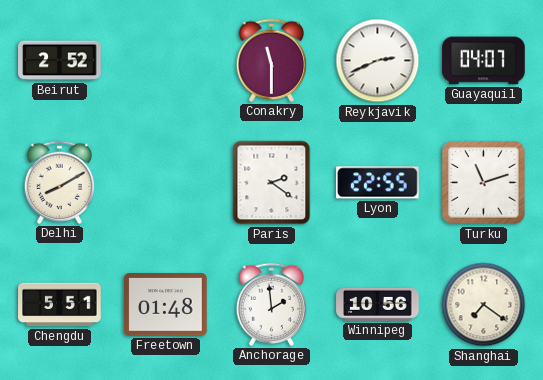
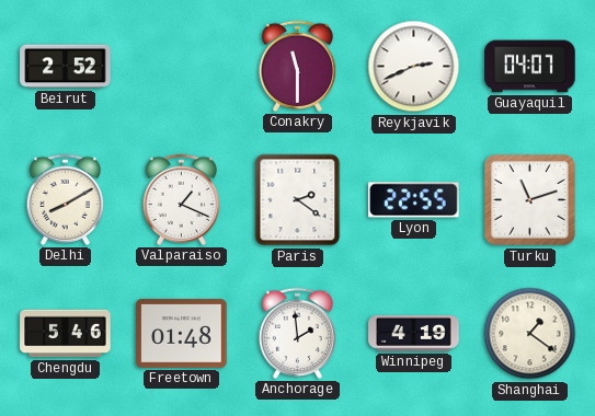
Valparaiso: none -> 1:19 (181, 199)
Chengdu: 5:51 -> 5:46 (66, 334)
Winnipeg: 10:56 -> 4:19 (414, 333)
Shanghai: 7:21 -> 1:21 (530, 334)
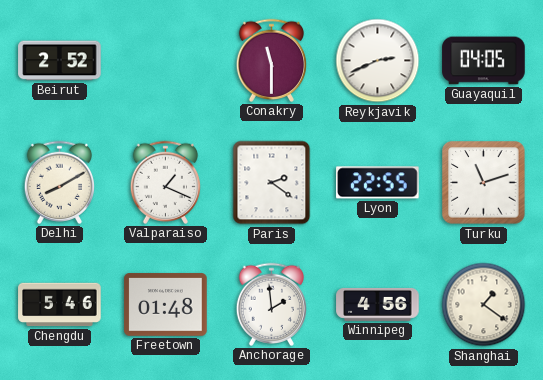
Guayaquil: 04:07 -> 04:05 (484, 61)
Winnipeg: 4:19 -> 4:56 (378, 304)
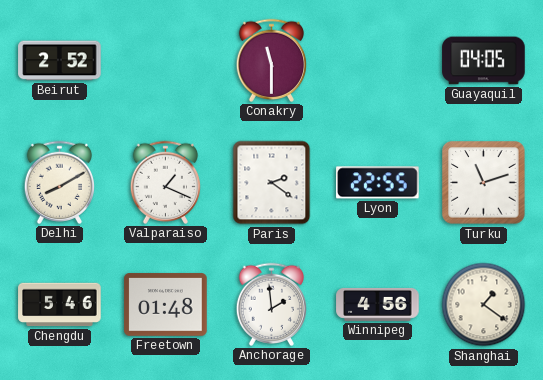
Reykjavik: 2:41 -> none (378, 61)
